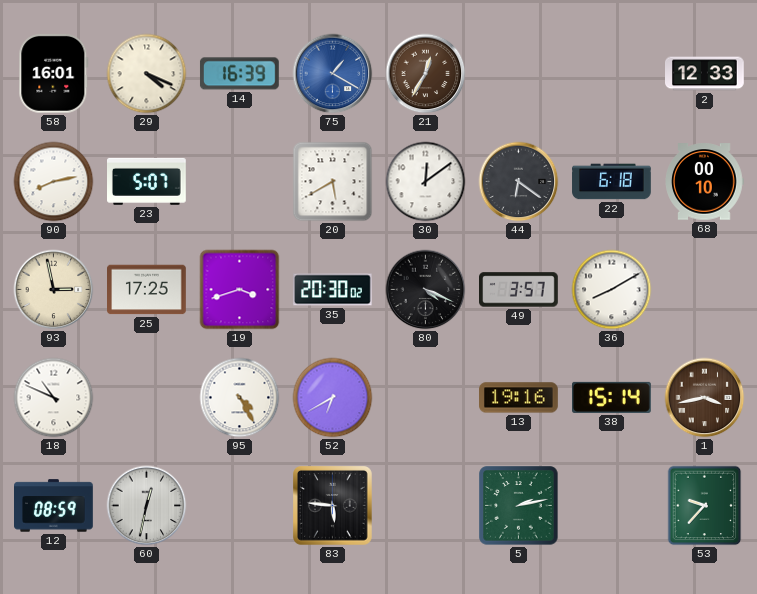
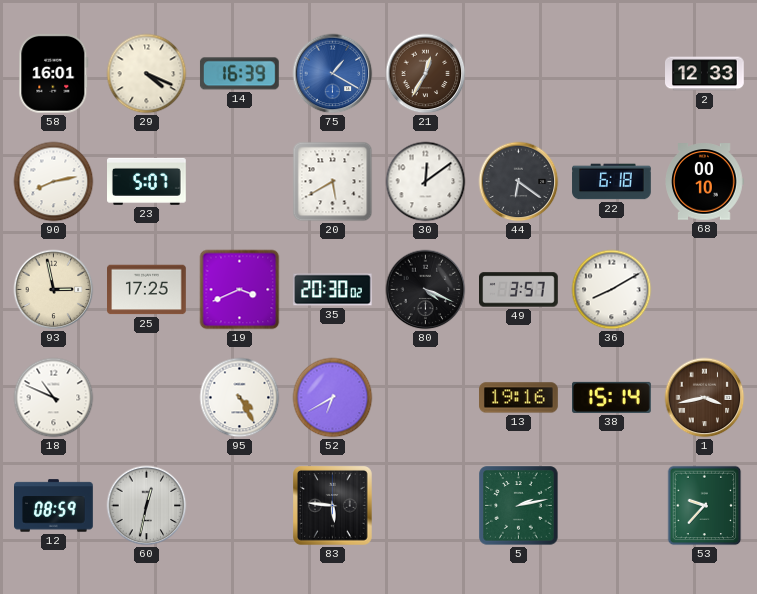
19: 3:42 -> 3:41 (240, 290)
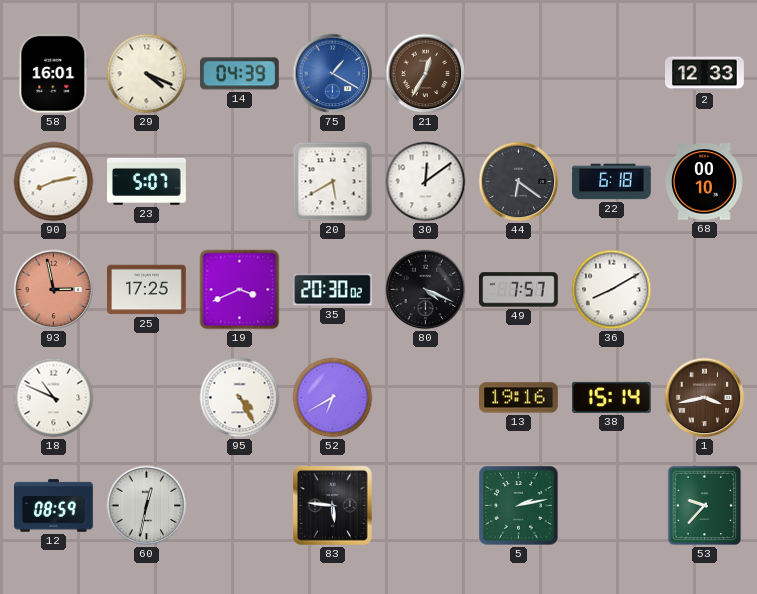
14: 16:39 -> 04:39 (239, 74)
93 dial: cream -> salmon (54, 290)
49: 3:57 -> 7:57 (519, 290)
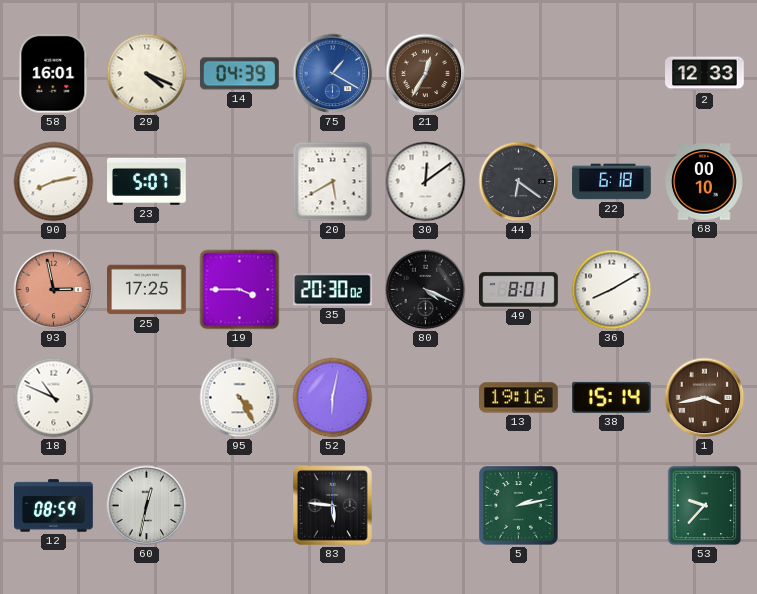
19: 3:41 -> 3:45 (240, 290)
49: 7:57 -> 8:01 (519, 290)
52: 6:40 -> 6:02 (333, 398)
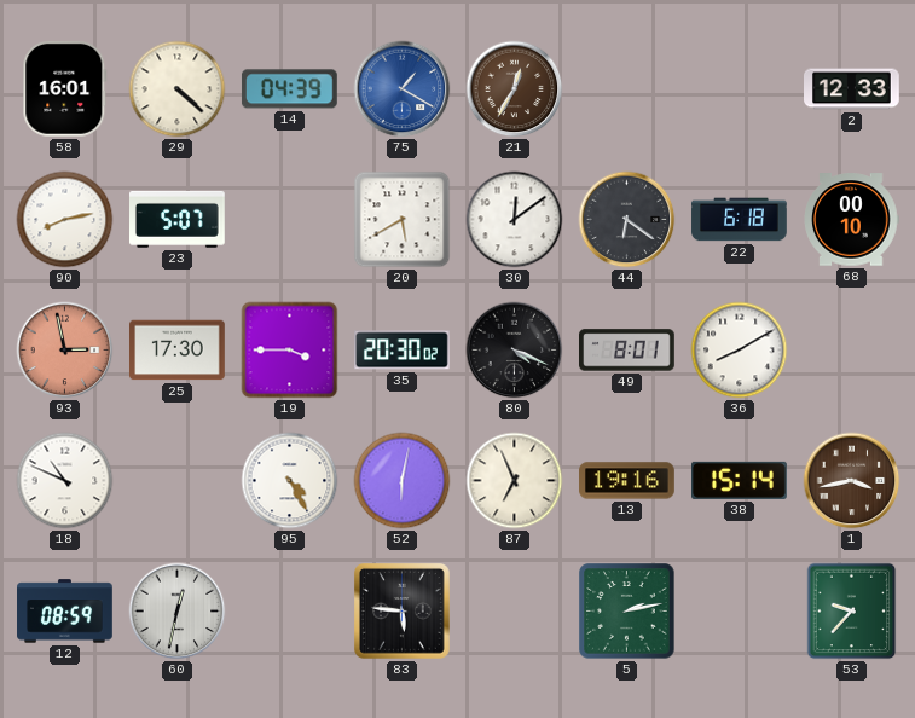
29: 4:19 -> 4:22 (178, 89)
25: 17:25 -> 17:30 (178, 351)
87: none -> 6:56 (515, 481)
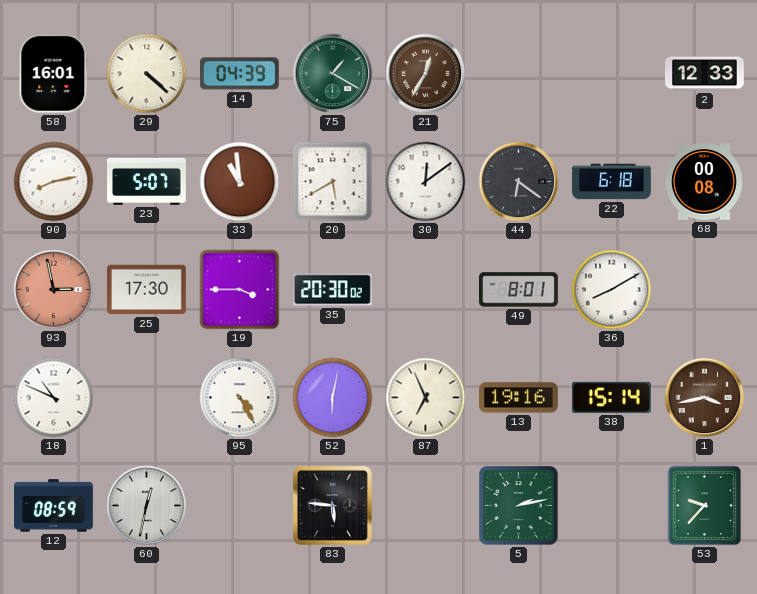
75 dial: blue -> green (333, 74)
33: none -> 10:59 (240, 182)
68: 00:10 -> 00:08 (704, 182)
80: 4:19 -> none (515, 351)
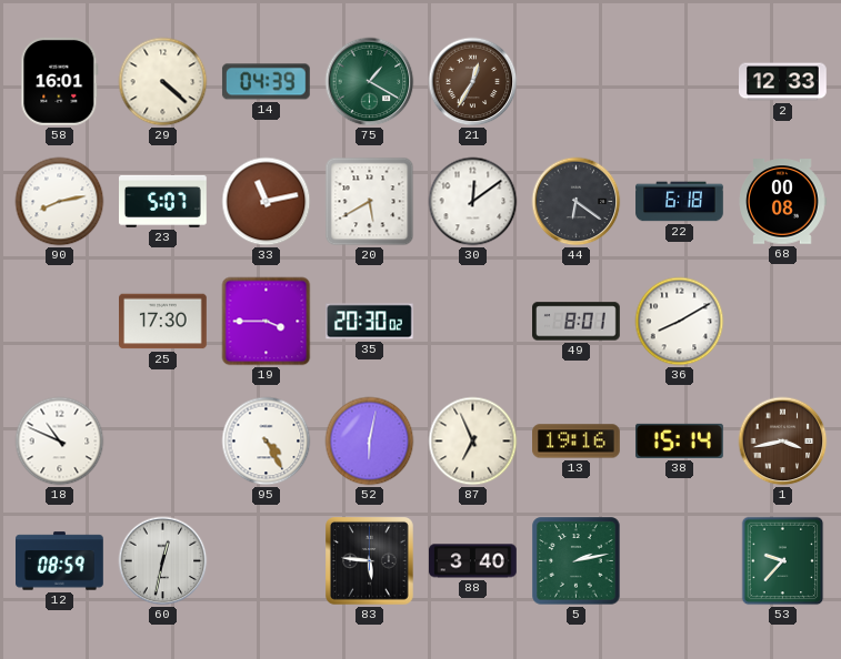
33: 10:59 -> 11:13 (267, 202)
93: 2:58 -> none (54, 290)
88: none -> 3:40 (473, 561)
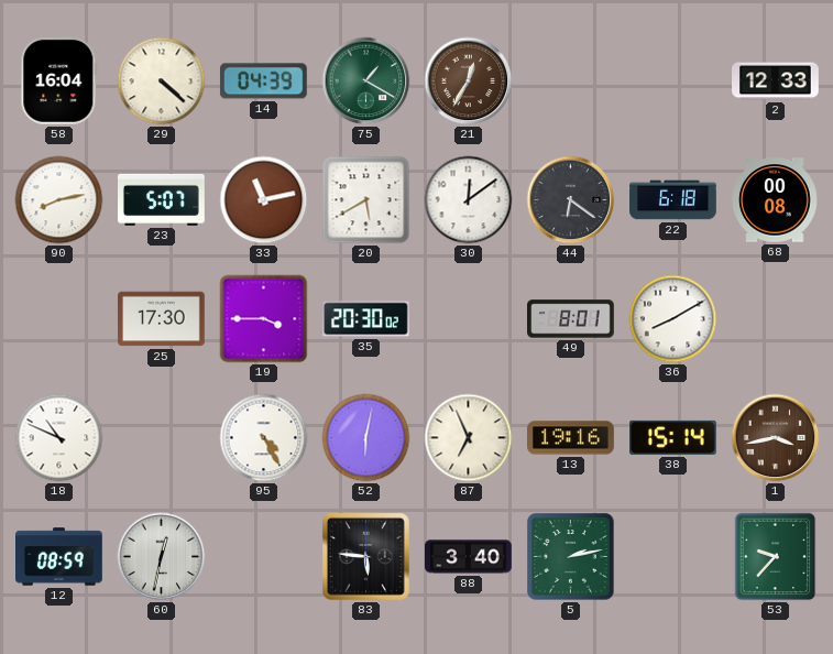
58: 16:01 -> 16:04 (59, 80)
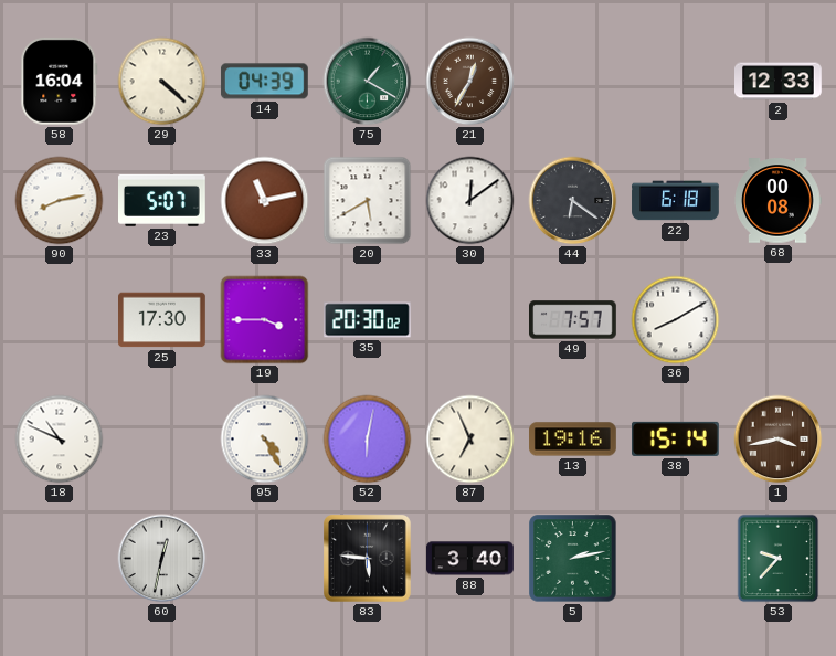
49: 8:01 -> 7:57 (573, 320)
12: 08:59 -> none (59, 557)
